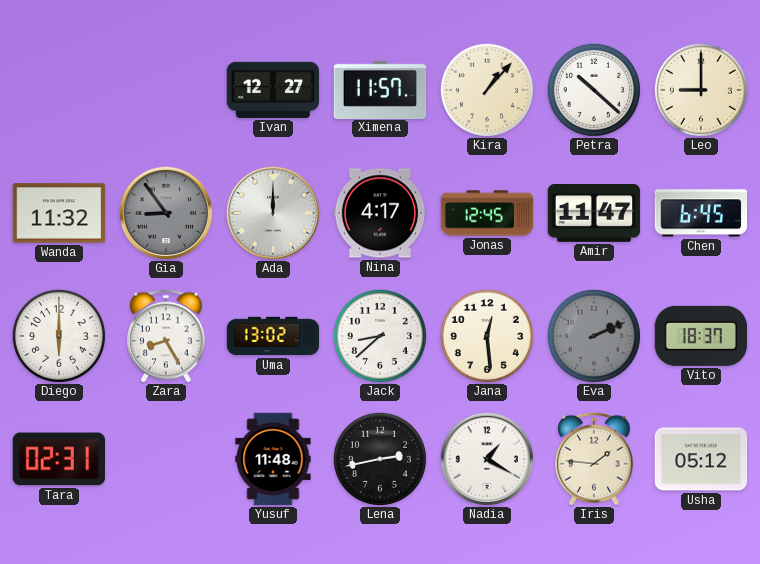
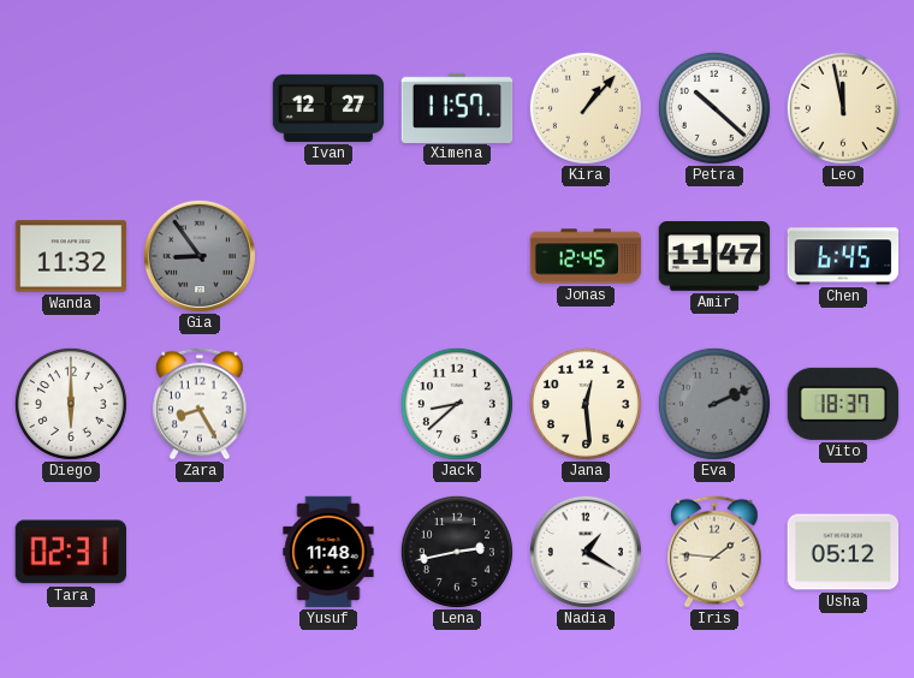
Leo: 9:00 -> 11:58 (843, 108)
Ada: 12:00 -> none (273, 213)
Nina: 4:17 -> none (380, 213)
Uma: 13:02 -> none (273, 336)
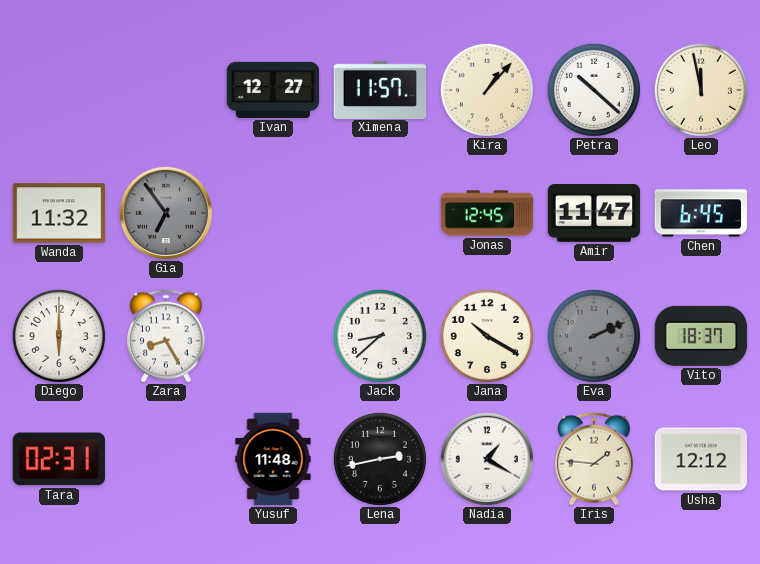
Gia: 8:54 -> 6:54 (166, 213)
Jana: 12:29 -> 10:20 (487, 336)
Usha: 05:12 -> 12:12 (701, 459)
